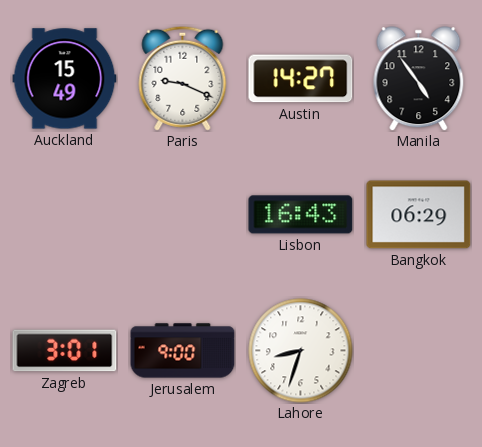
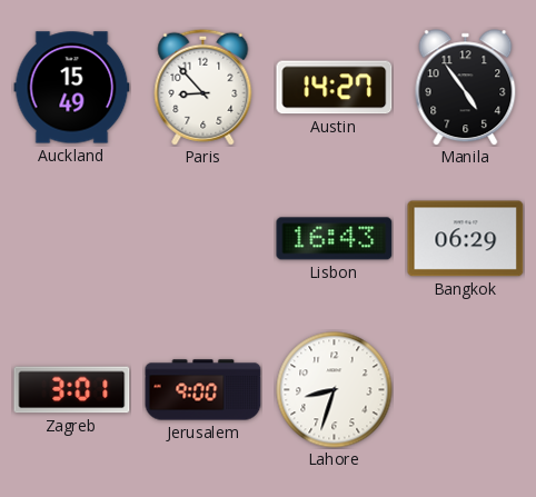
Paris: 9:19 -> 8:53 (204, 87)
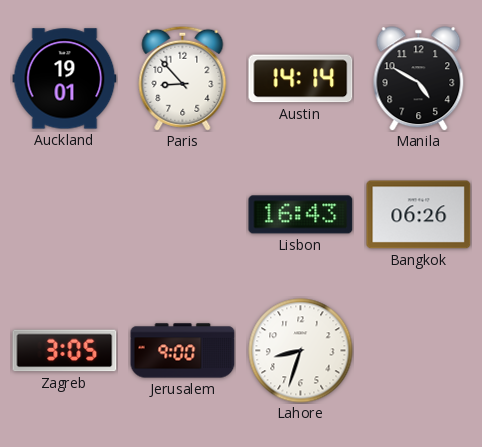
Auckland: 15:49 -> 19:01 (65, 79)
Austin: 14:27 -> 14:14 (301, 79)
Manila: 4:54 -> 4:50 (419, 79)
Bangkok: 06:29 -> 06:26 (419, 215)
Zagreb: 3:01 -> 3:05 (65, 351)
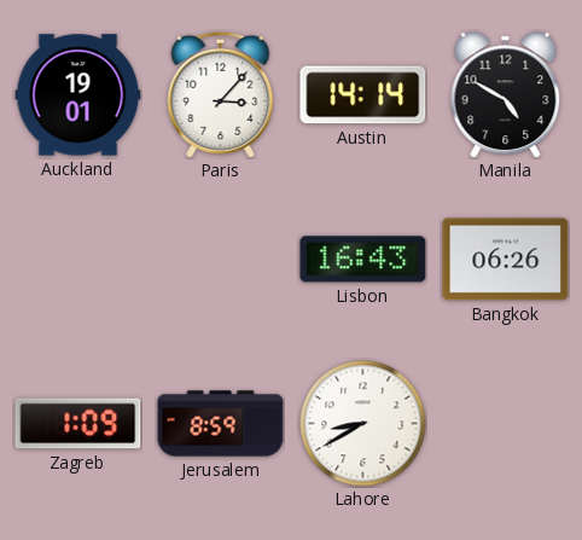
Paris: 8:53 -> 3:07 (221, 94)
Zagreb: 3:05 -> 1:09 (78, 424)
Jerusalem: 9:00 -> 8:59 (221, 424)
Lahore: 8:33 -> 8:40 (363, 424)
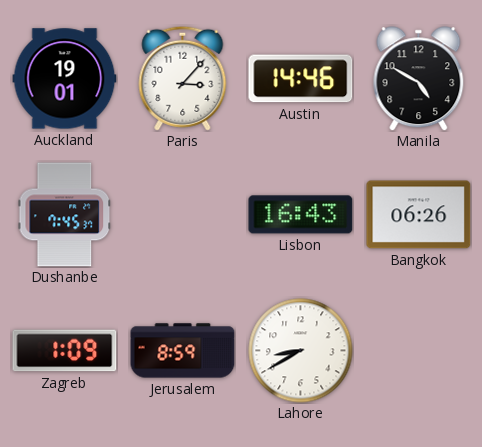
Austin: 14:14 -> 14:46 (301, 79)
Dushanbe: none -> 7:45 (65, 215)
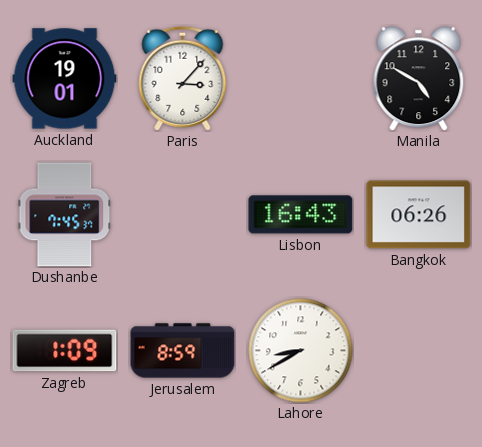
Austin: 14:46 -> none (301, 79)
